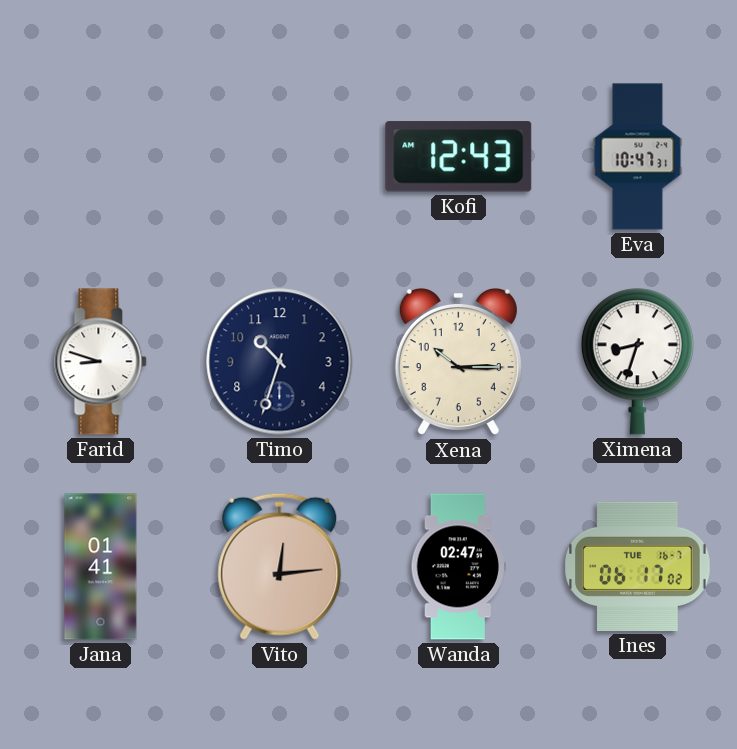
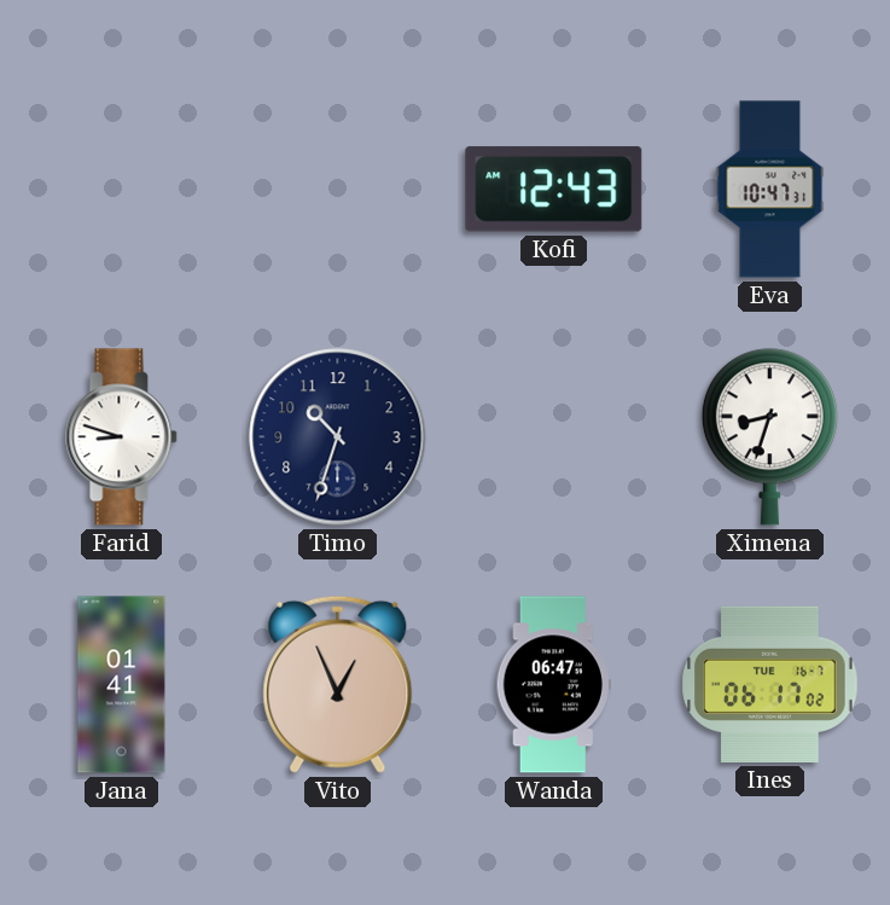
Xena: 10:15 -> none (458, 362)
Vito: 12:14 -> 12:56 (338, 684)
Wanda: 02:47 -> 06:47 (553, 685)
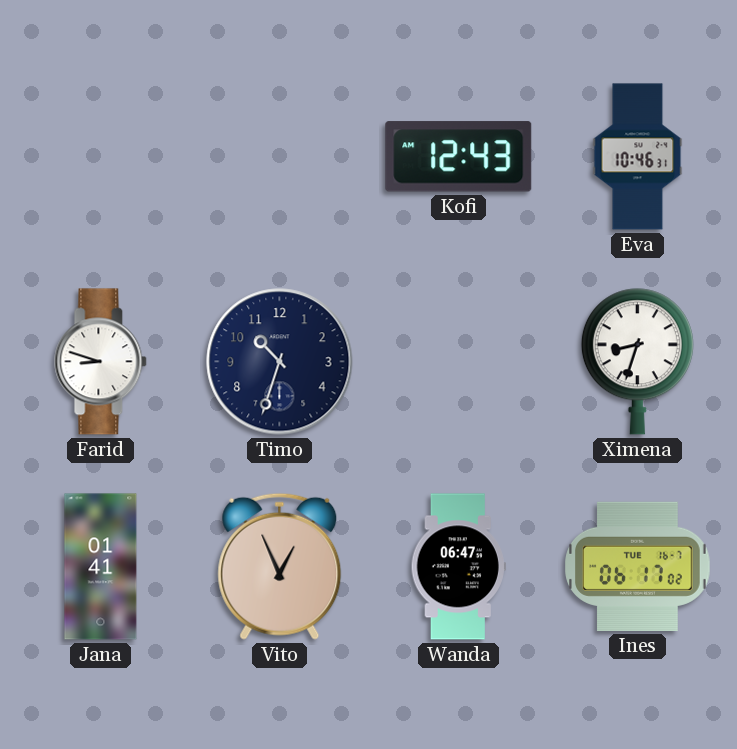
Eva: 10:47 -> 10:46 (638, 157)
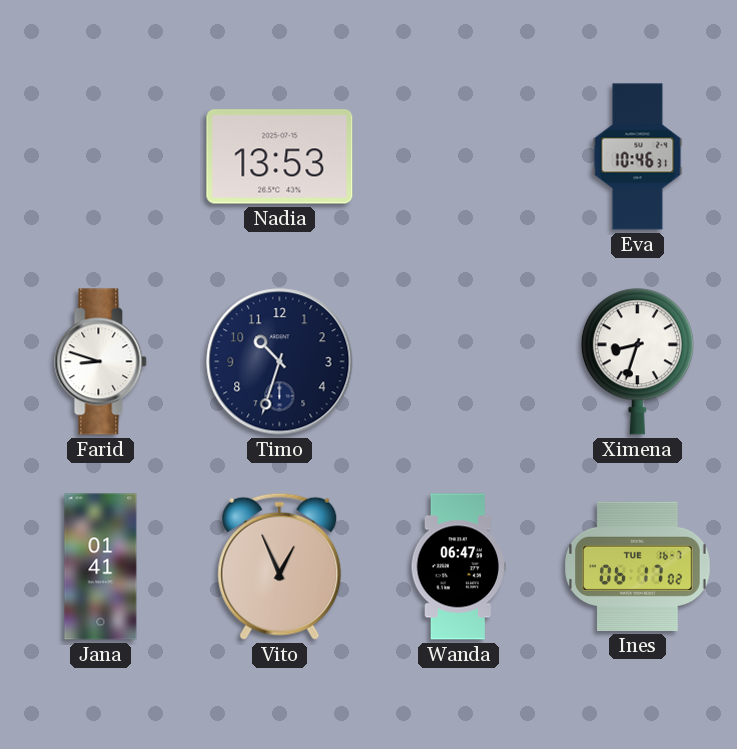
Nadia: none -> 13:53 (280, 157)
Kofi: 12:43 -> none (459, 157)
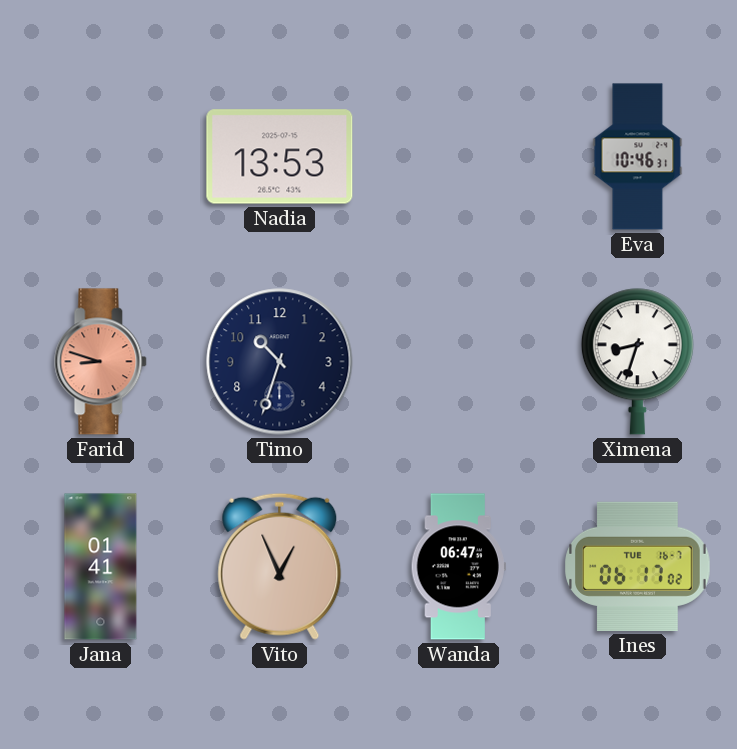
Farid dial: white -> salmon (101, 362)
